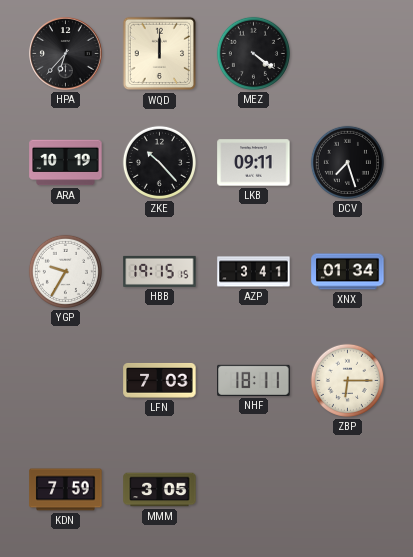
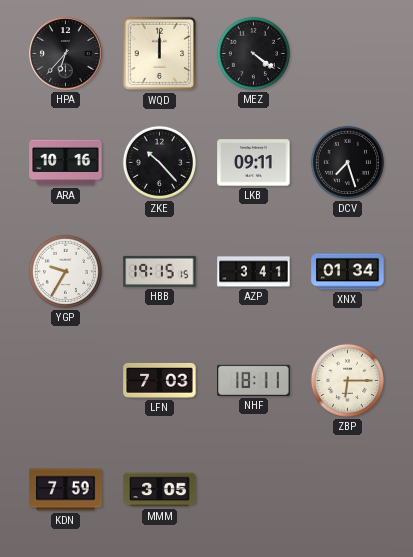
ARA: 10:19 -> 10:16 (66, 163)
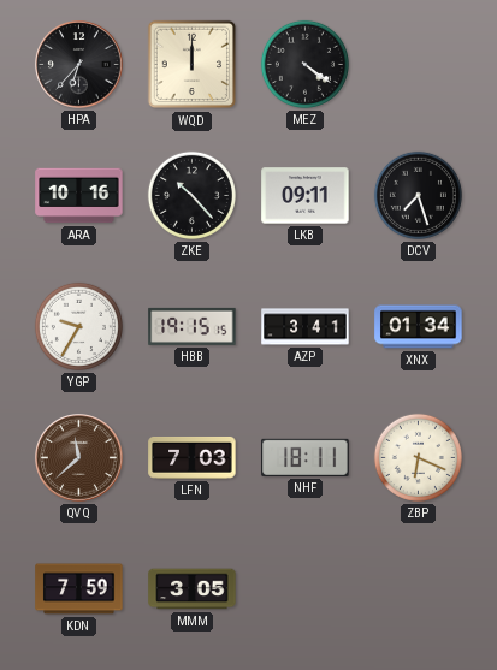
QVQ: none -> 11:38 (79, 458)
ZBP: 6:15 -> 6:19 (418, 457)
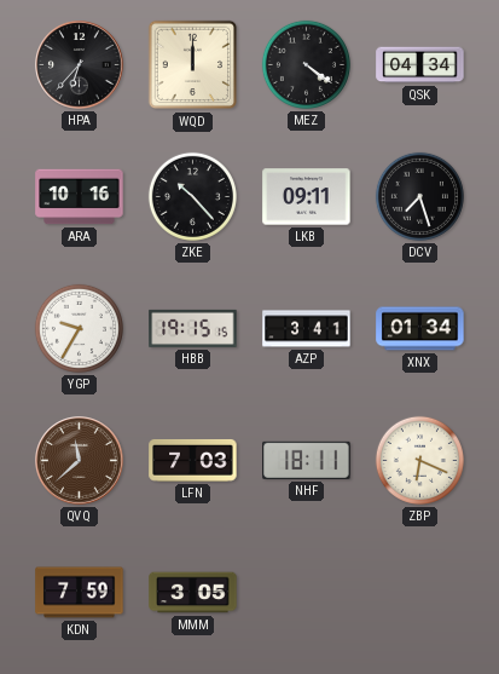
QSK: none -> 04:34 (420, 65)
